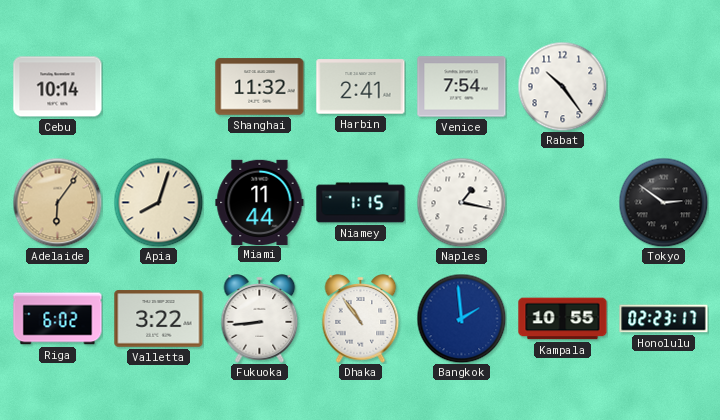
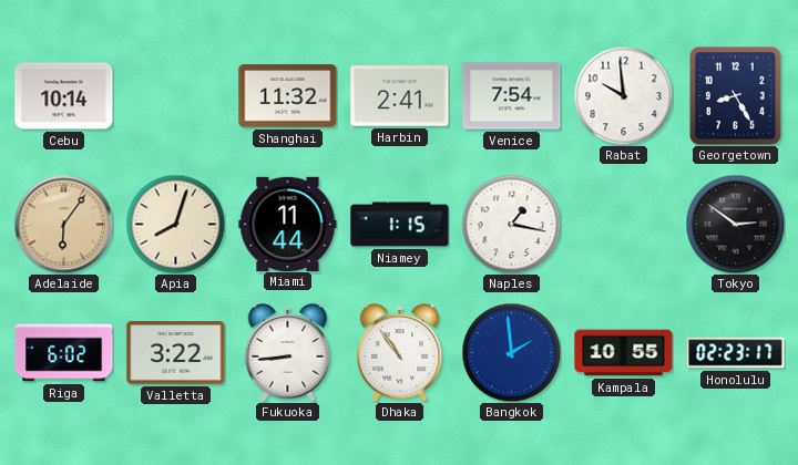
Rabat: 10:24 -> 9:59 (623, 95)
Georgetown: none -> 8:25 (736, 96)
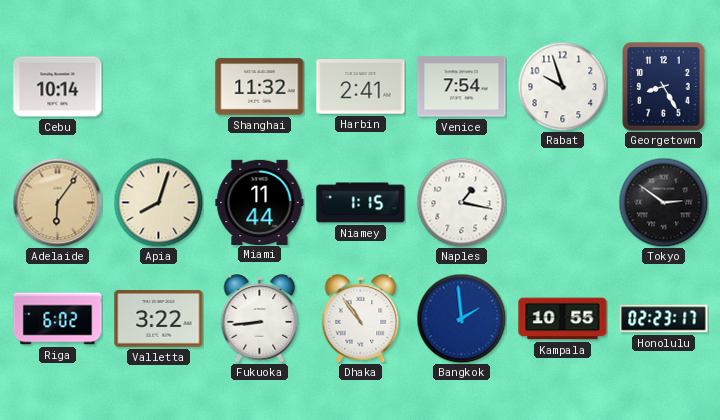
Rabat: 9:59 -> 9:57 (562, 86)
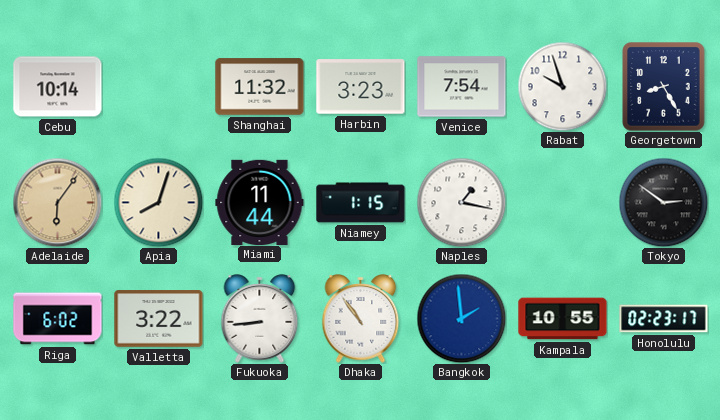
Harbin: 2:41 -> 3:23 (361, 87)
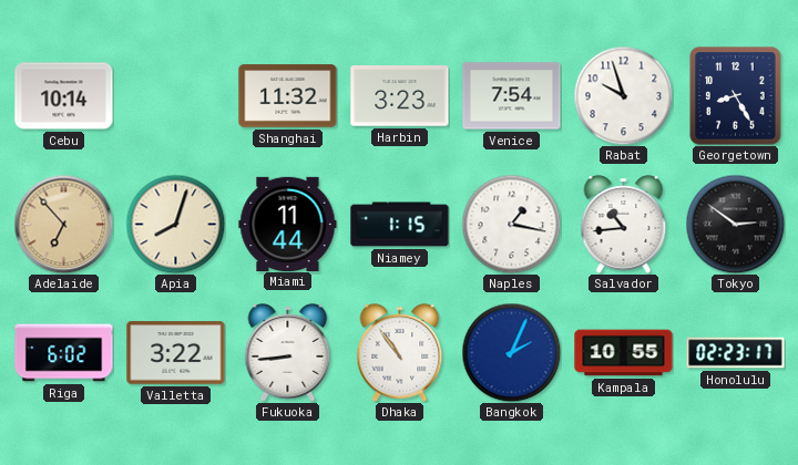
Adelaide: 6:06 -> 6:53 (63, 224)
Salvador: none -> 10:44 (624, 225)
Bangkok: 1:59 -> 2:04 (511, 352)
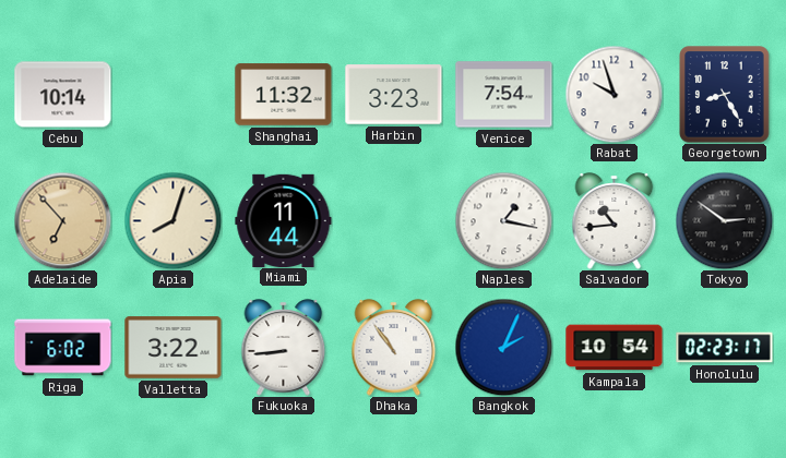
Niamey: 1:15 -> none (400, 225)
Kampala: 10:55 -> 10:54 (615, 348)
